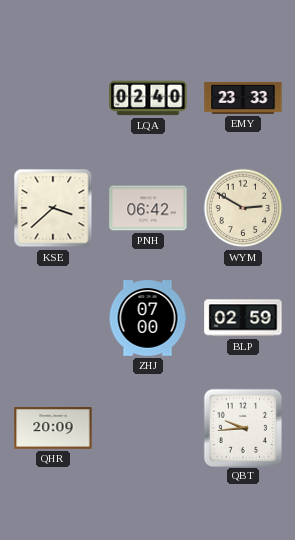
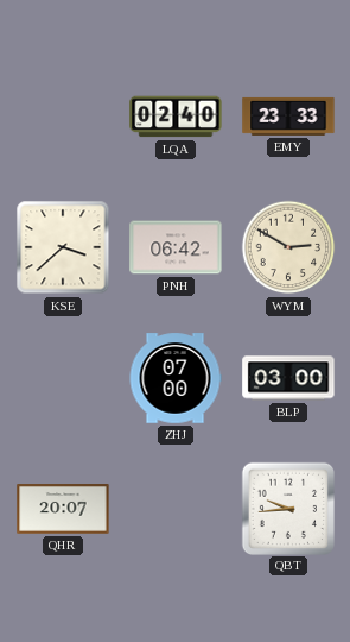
BLP: 02:59 -> 03:00 (288, 378)
QHR: 20:09 -> 20:07 (63, 510)
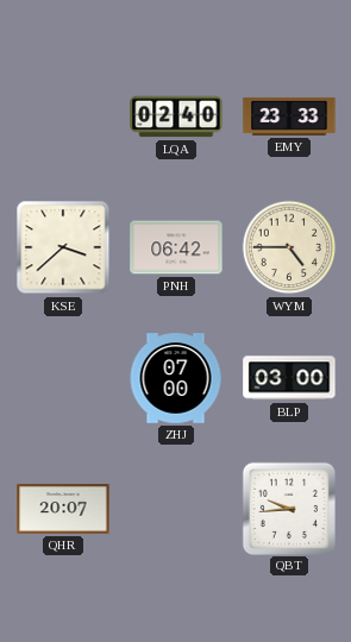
WYM: 2:50 -> 4:45 (289, 247)
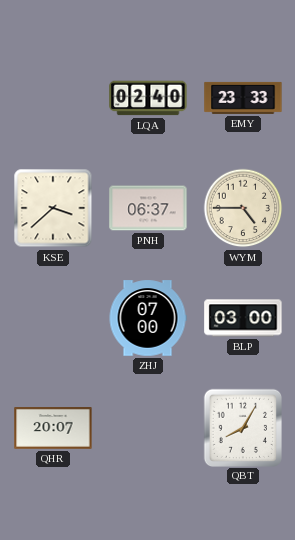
PNH: 06:42 -> 06:37 (148, 208)
QBT: 9:44 -> 8:05 (242, 427)
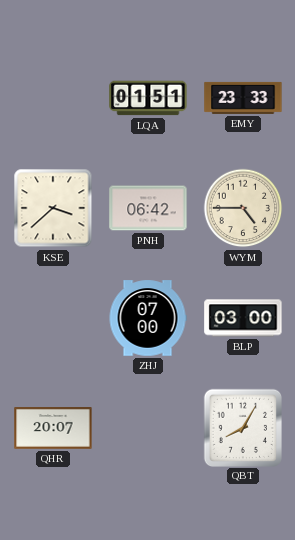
LQA: 02:40 -> 01:51 (148, 98)
PNH: 06:37 -> 06:42 (148, 208)
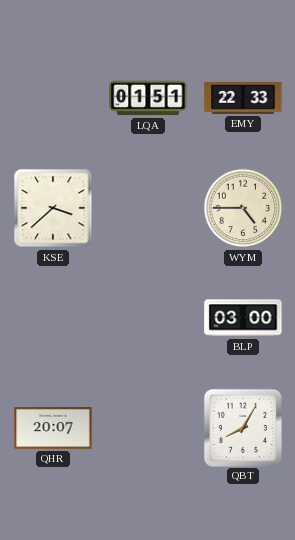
EMY: 23:33 -> 22:33 (243, 98)
PNH: 06:42 -> none (148, 208)
ZHJ: 07:00 -> none (148, 318)
